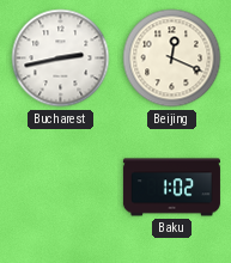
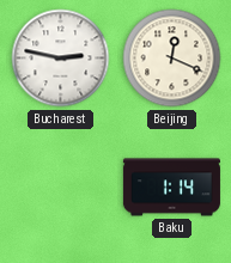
Bucharest: 2:43 -> 2:47 (61, 59)
Baku: 1:02 -> 1:14 (171, 188)
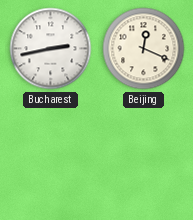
Bucharest: 2:47 -> 2:43 (51, 49)
Baku: 1:14 -> none (171, 188)
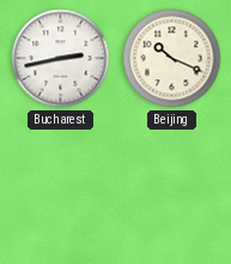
Beijing: 12:19 -> 10:19 (172, 59)
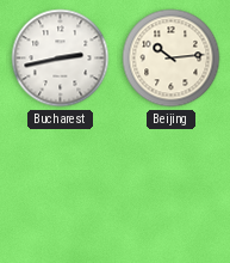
Beijing: 10:19 -> 10:14 (172, 59)
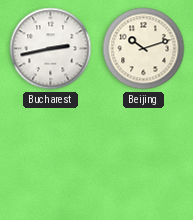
Beijing: 10:14 -> 10:12 (144, 49)
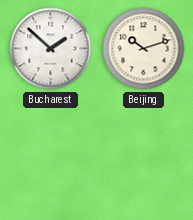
Bucharest: 2:43 -> 1:52 (51, 49)
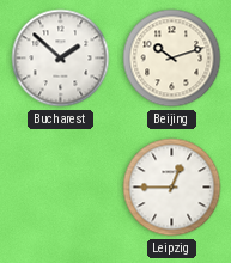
Leipzig: none -> 12:45 (172, 188)
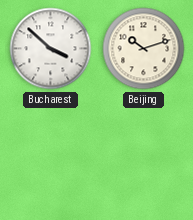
Bucharest: 1:52 -> 3:52 (51, 49)
Leipzig: 12:45 -> none (172, 188)
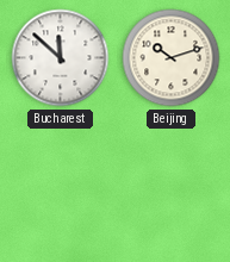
Bucharest: 3:52 -> 11:52 (61, 58)
